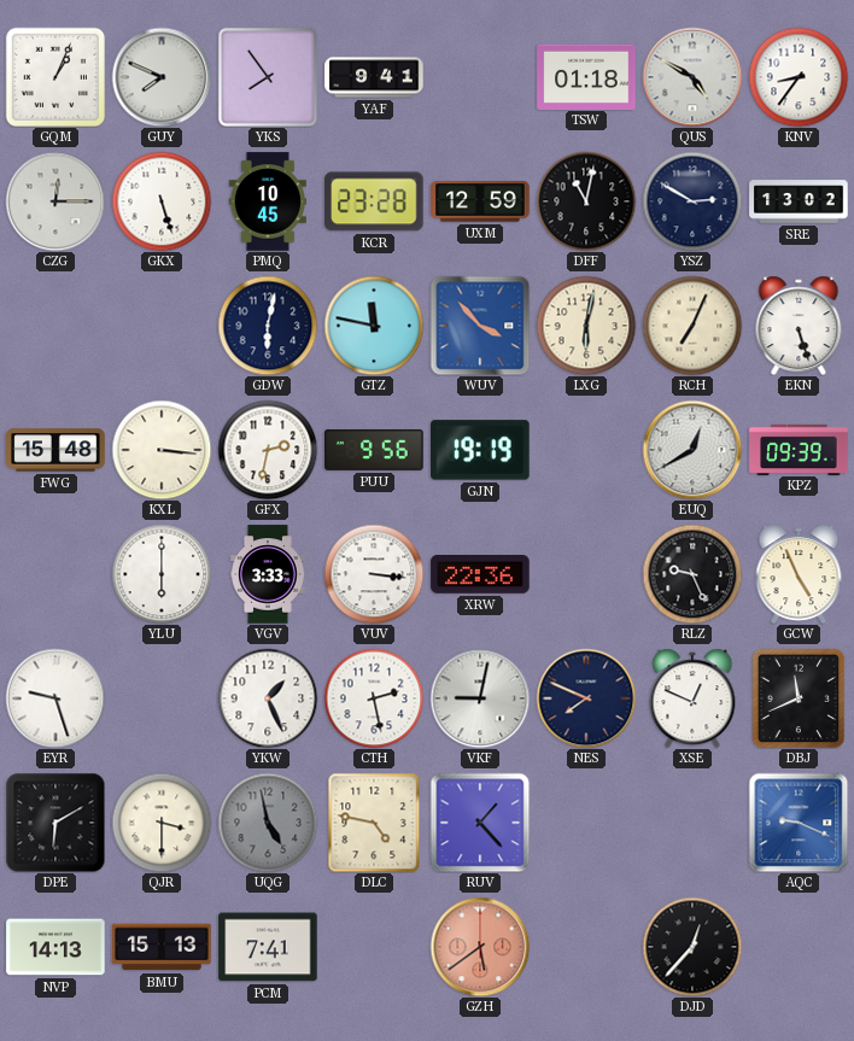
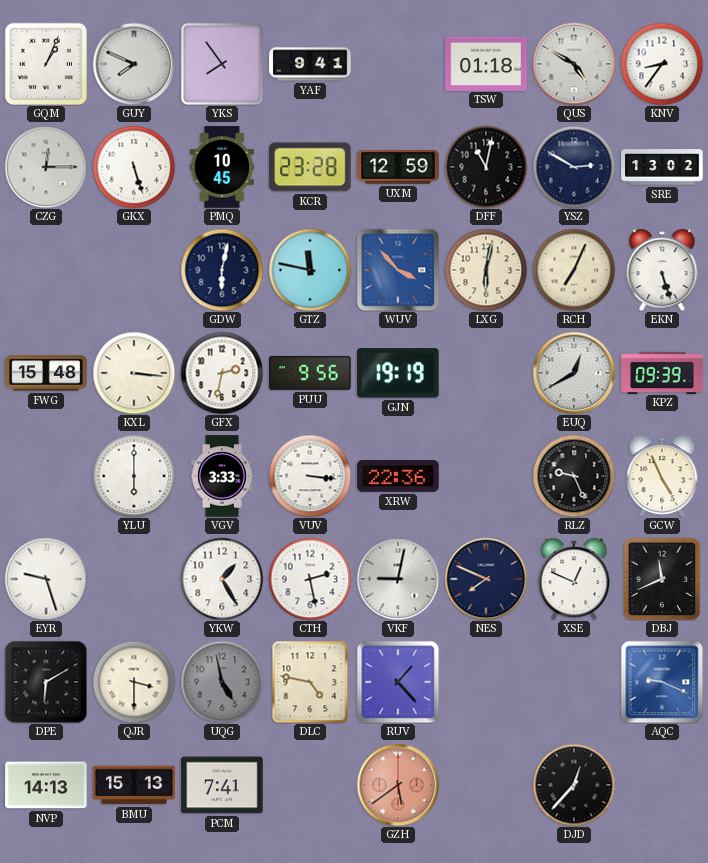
YKW: 1:26 -> 1:25 (222, 579)
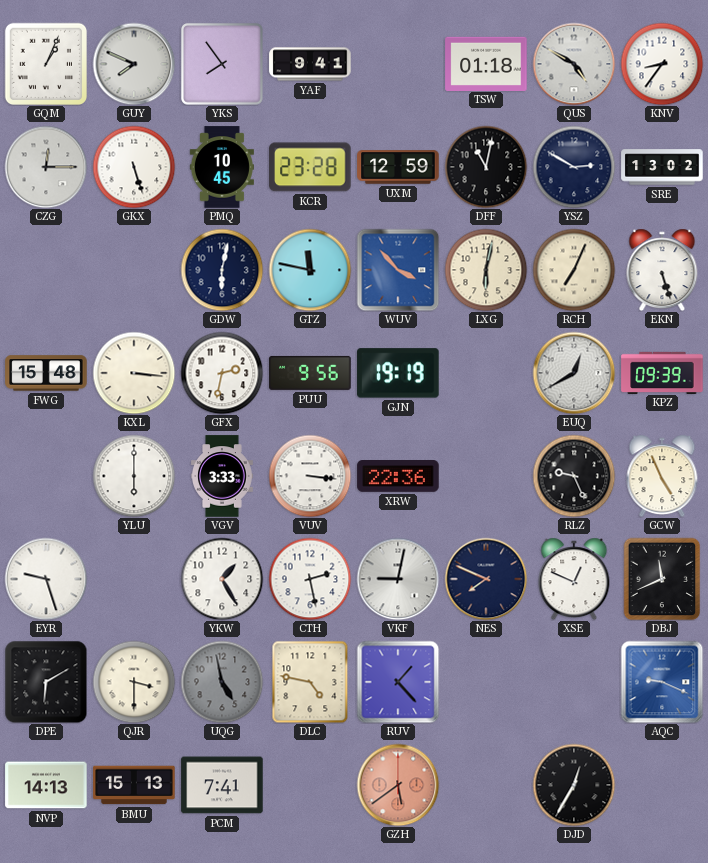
DJD: 12:37 -> 12:35 (574, 785)
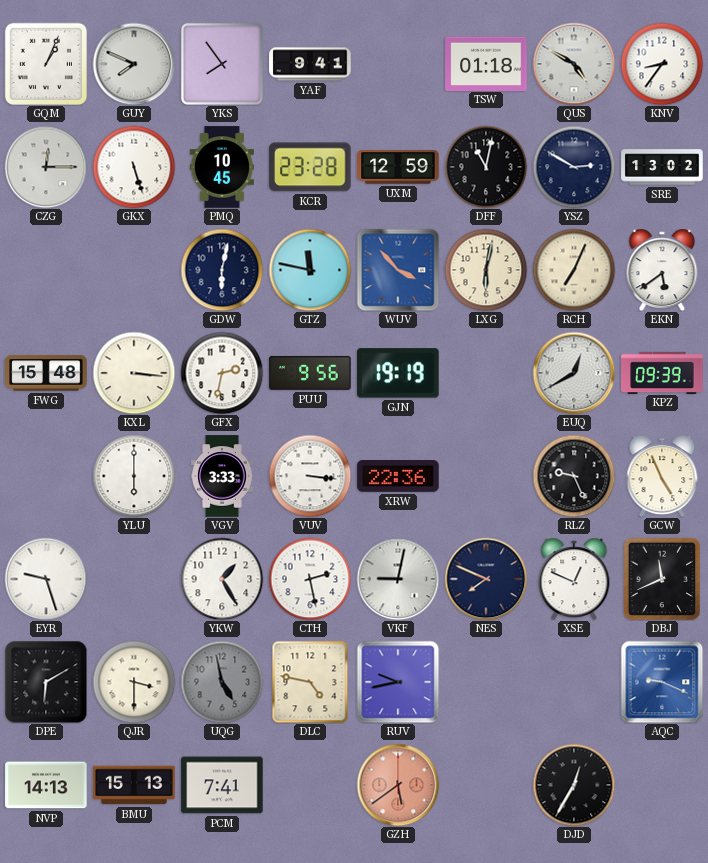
EKN: 5:27 -> 5:39 (662, 270)
RUV: 1:23 -> 9:43 (398, 682)
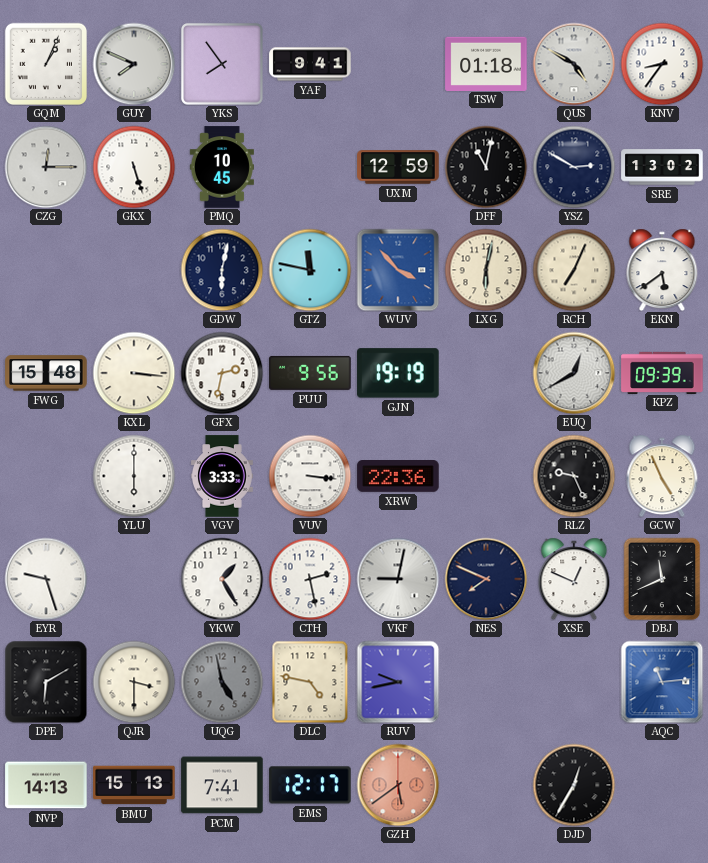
KCR: 23:28 -> none (310, 167)
AQC: 9:19 -> 11:14 (662, 682)
EMS: none -> 12:17 (310, 785)
